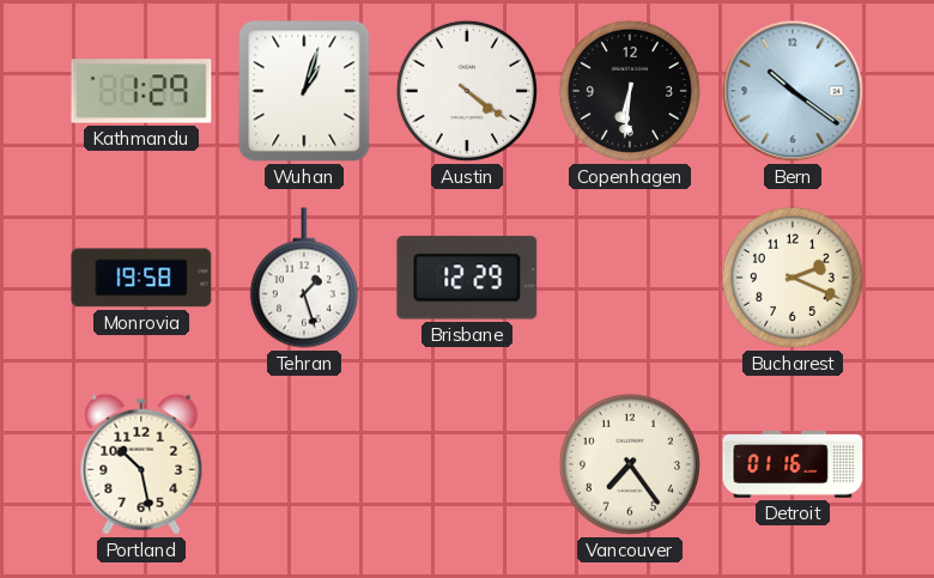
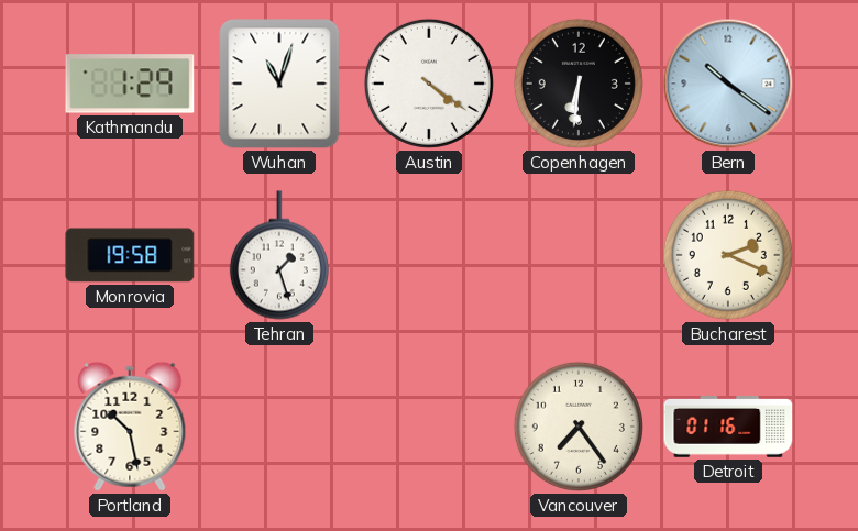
Wuhan: 1:03 -> 11:03 (279, 84)
Brisbane: 12:29 -> none (467, 278)
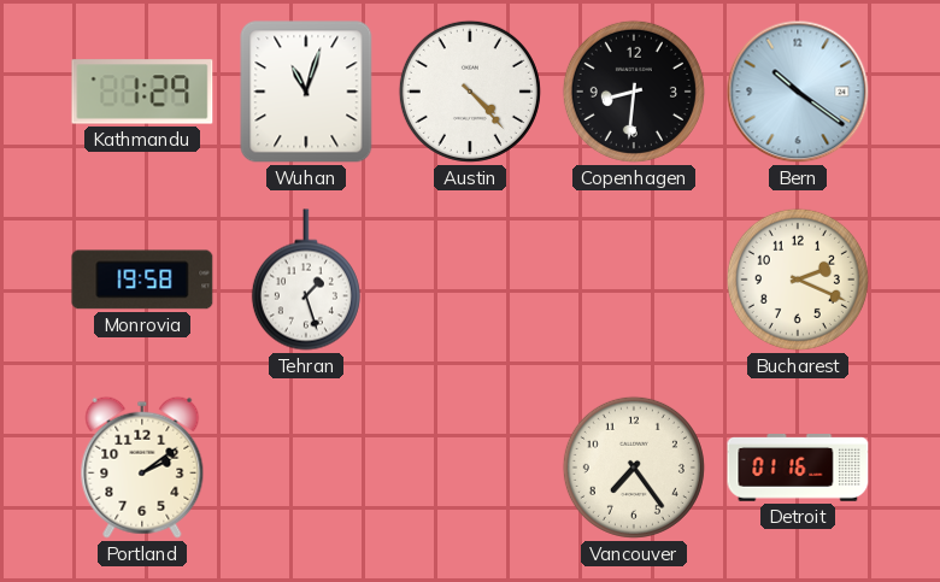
Austin: 4:21 -> 4:23 (470, 92)
Copenhagen: 6:31 -> 8:31 (634, 92)
Portland: 10:28 -> 2:09 (142, 468)
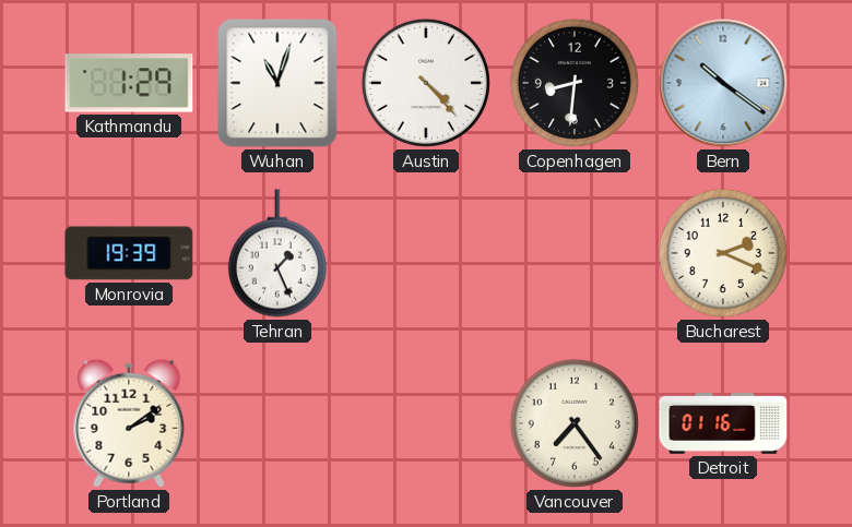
Monrovia: 19:58 -> 19:39 (129, 253)
Tehran: 1:27 -> 1:26 (277, 253)
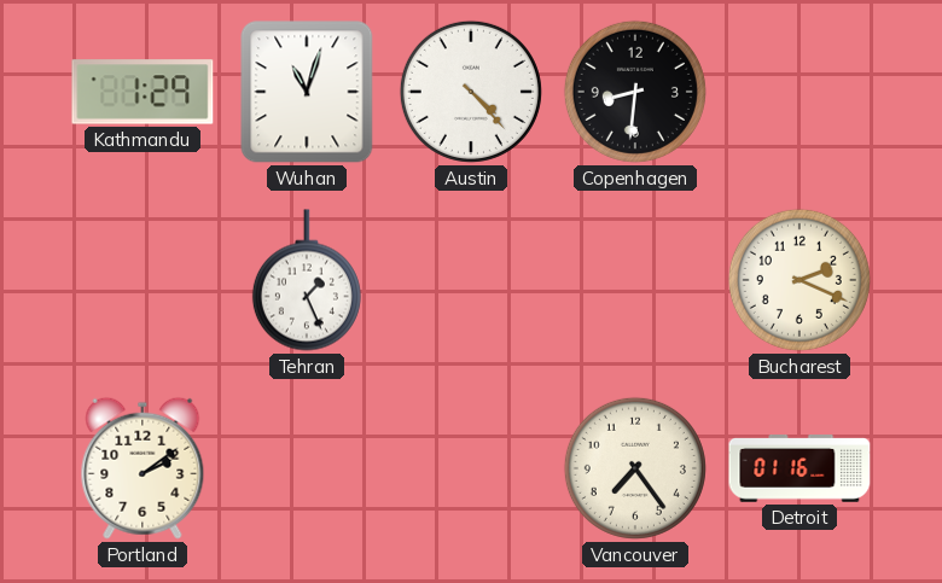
Bern: 10:21 -> none (723, 83)
Monrovia: 19:39 -> none (129, 253)
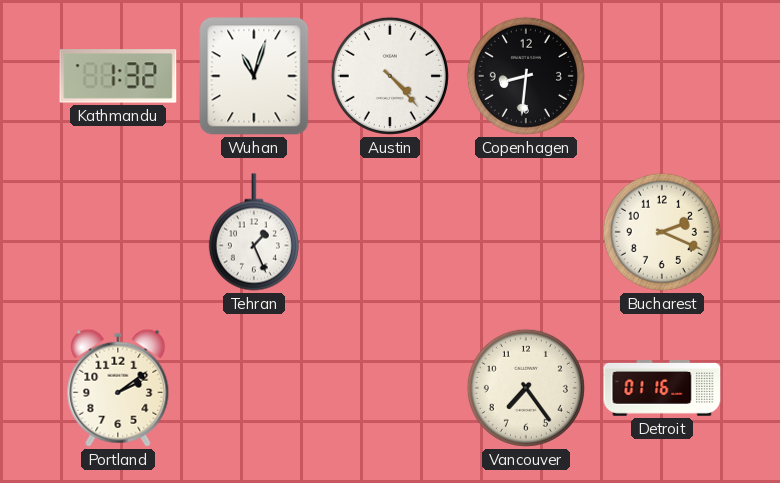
Kathmandu: 1:29 -> 1:32 (118, 76)
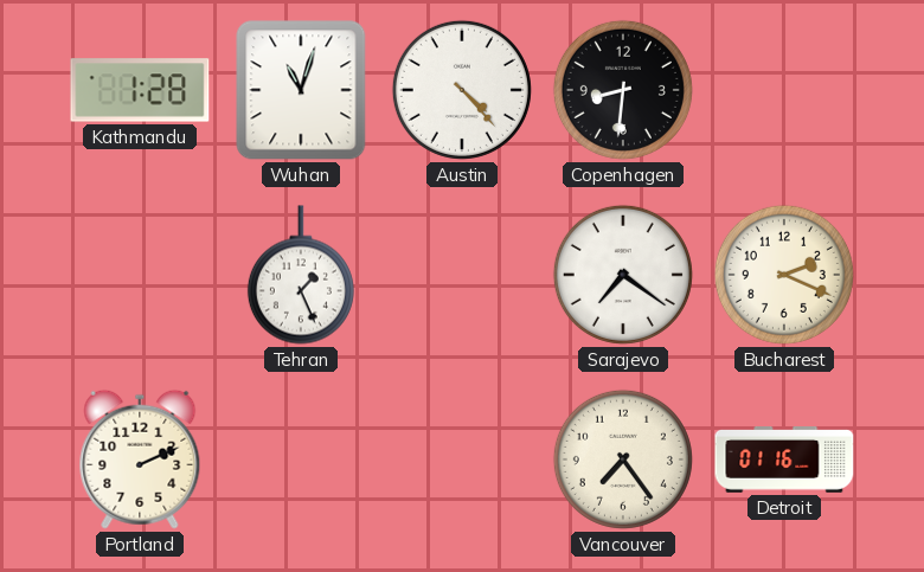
Kathmandu: 1:32 -> 1:28 (140, 90)
Sarajevo: none -> 7:21 (623, 275)
Portland: 2:09 -> 2:11 (140, 459)
